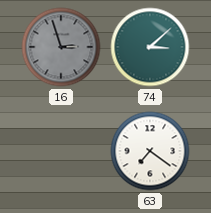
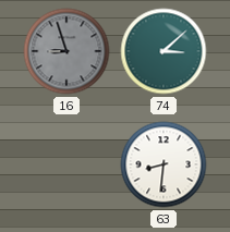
16: 2:57 -> 8:57 (66, 51)
63: 7:21 -> 8:31 (164, 164)
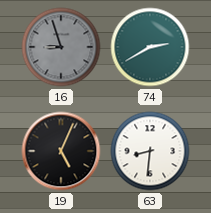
74: 3:08 -> 2:40 (150, 47)
19: none -> 5:04 (61, 151)
